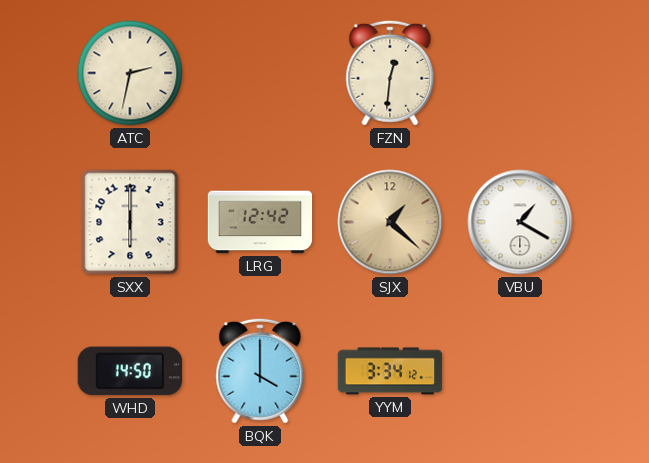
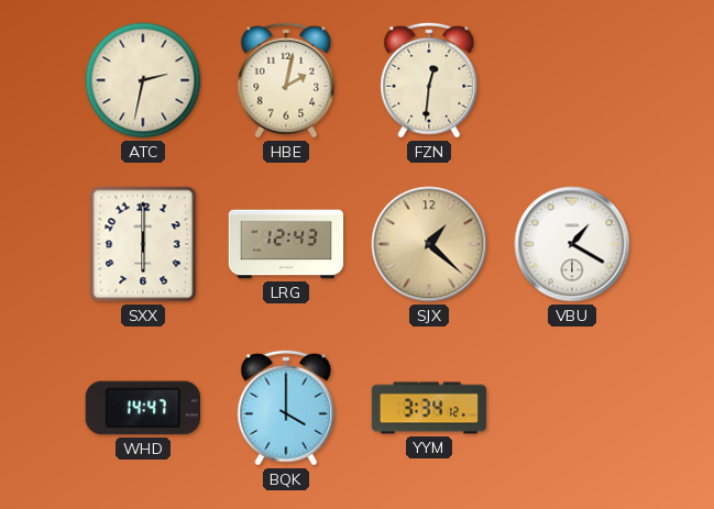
HBE: none -> 2:02 (286, 80)
LRG: 12:42 -> 12:43 (286, 244)
WHD: 14:50 -> 14:47 (142, 408)
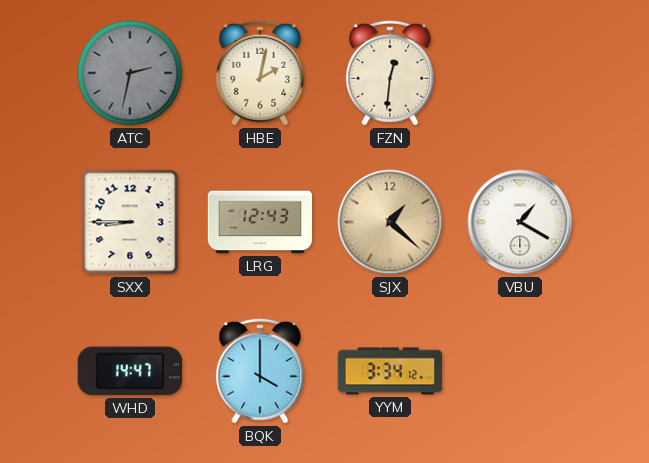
ATC dial: cream -> grey (130, 73)
SXX: 6:00 -> 8:45 (130, 222)
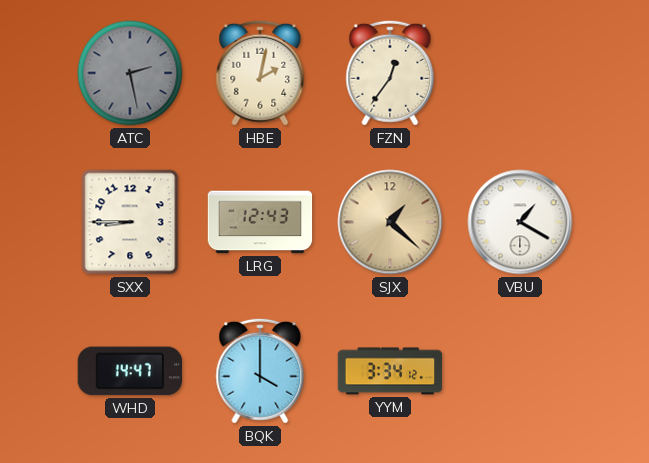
ATC: 2:32 -> 2:28 (130, 73)
FZN: 12:31 -> 12:36 (390, 73)
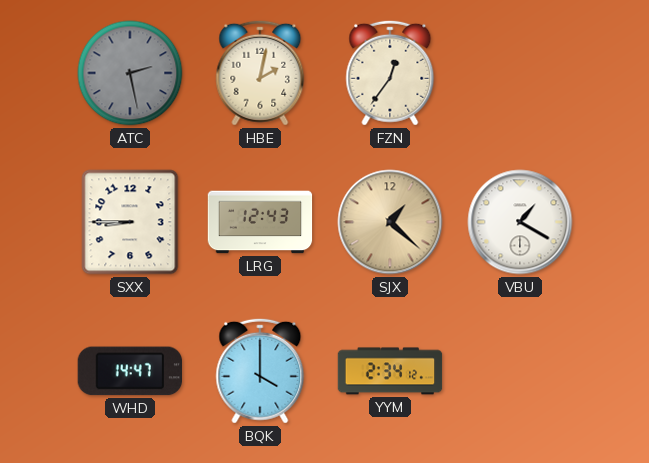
YYM: 3:34 -> 2:34 (390, 371)
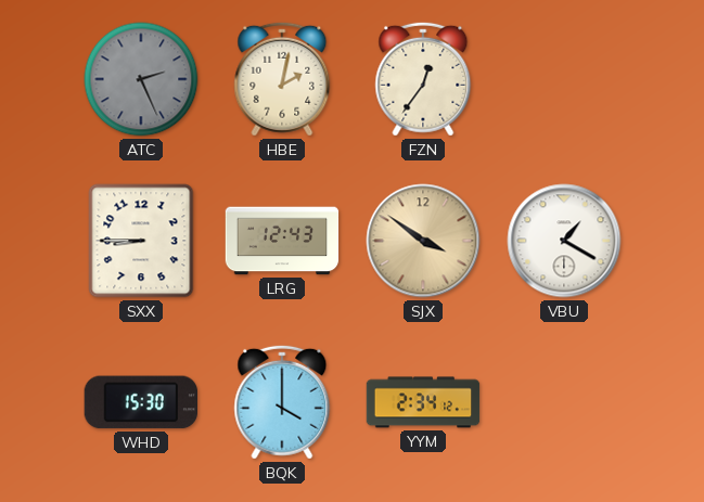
ATC: 2:28 -> 2:26 (141, 79)
SJX: 1:22 -> 3:51 (423, 241)
WHD: 14:47 -> 15:30 (140, 402)
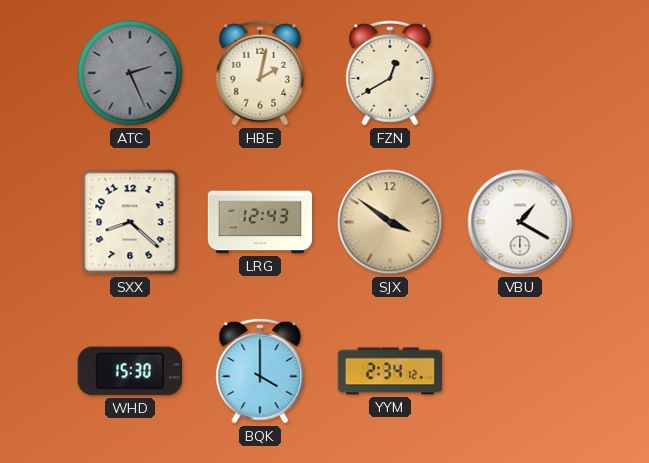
FZN: 12:36 -> 12:40 (390, 73)
SXX: 8:45 -> 8:22 (130, 222)
